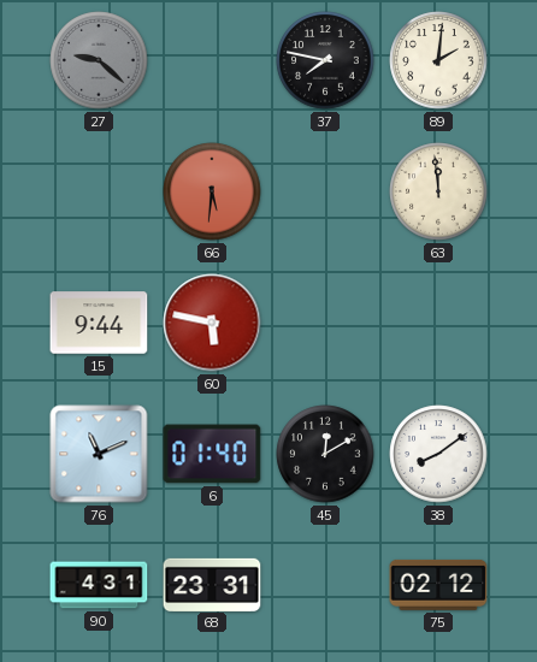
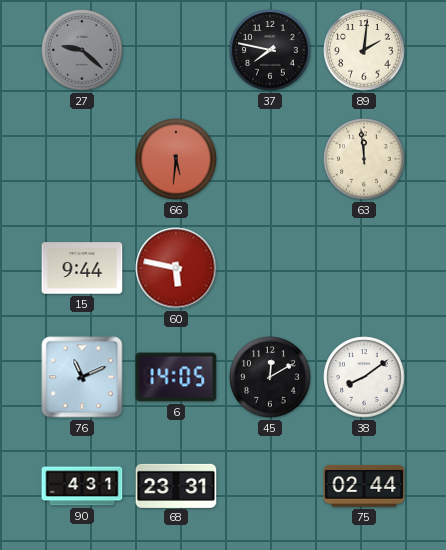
6: 01:40 -> 14:05 (176, 377)
75: 02:12 -> 02:44 (364, 486)
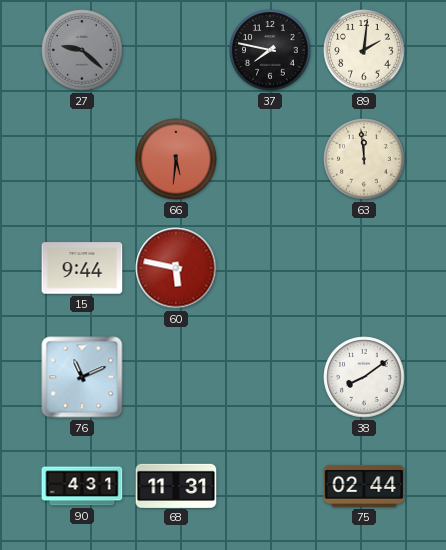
6: 14:05 -> none (176, 377)
45: 12:10 -> none (270, 377)
68: 23:31 -> 11:31 (176, 485)
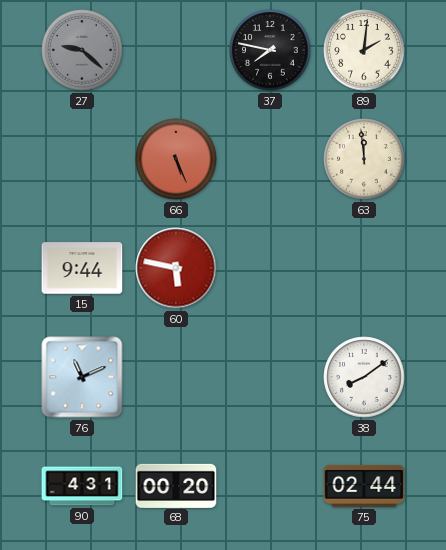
66: 5:31 -> 5:26 (176, 159)
68: 11:31 -> 00:20 (176, 485)
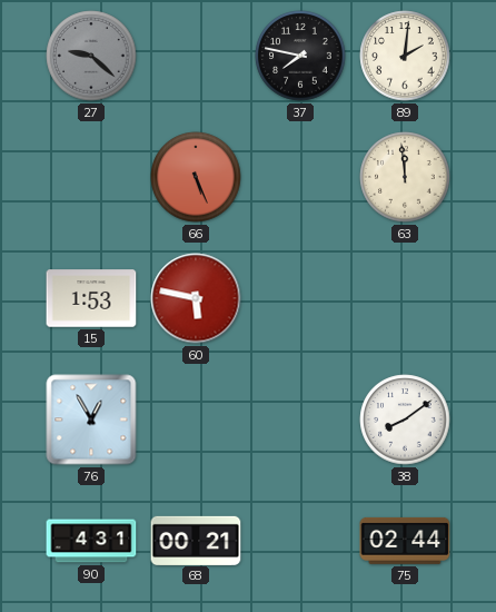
15: 9:44 -> 1:53 (91, 298)
76: 11:11 -> 12:55 (91, 419)
68: 00:20 -> 00:21 (196, 540)
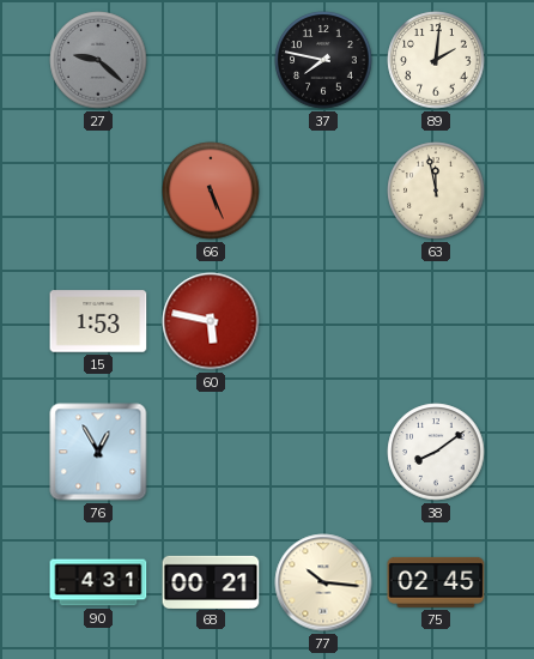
63: 11:59 -> 11:58 (436, 191)
77: none -> 10:16 (323, 582)
75: 02:44 -> 02:45 (436, 582)
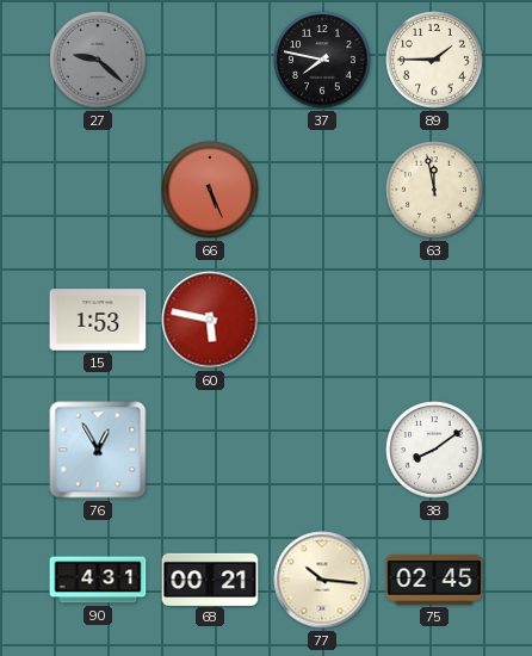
89: 2:01 -> 1:45 (434, 60)
